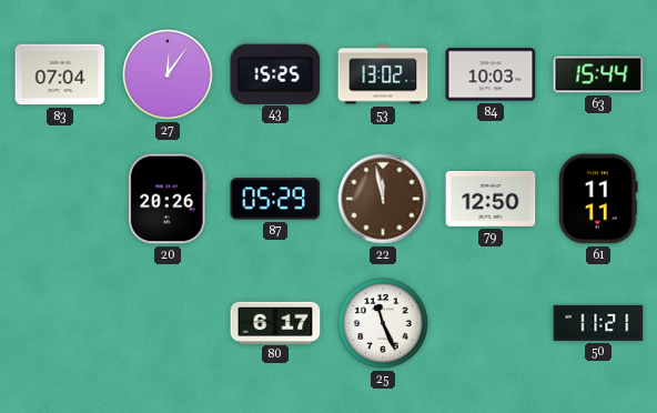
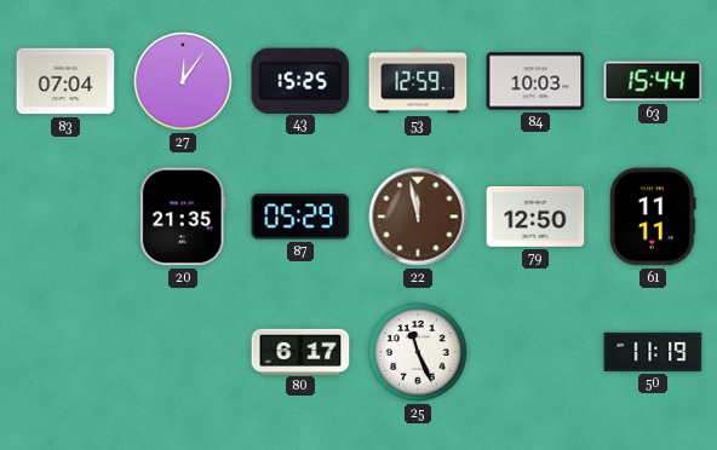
53: 13:02 -> 12:59 (418, 81)
20: 20:26 -> 21:35 (183, 217)
50: 11:21 -> 11:19 (653, 352)
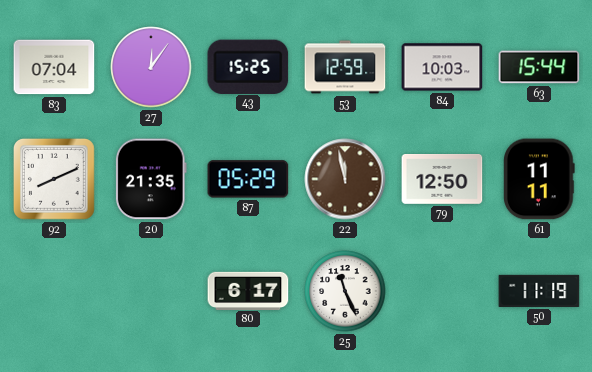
92: none -> 8:11 (54, 179)
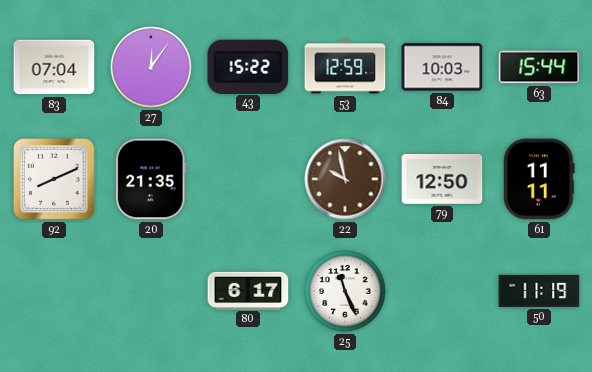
43: 15:25 -> 15:22 (248, 66)
87: 05:29 -> none (248, 179)
22: 11:58 -> 9:58 (345, 179)
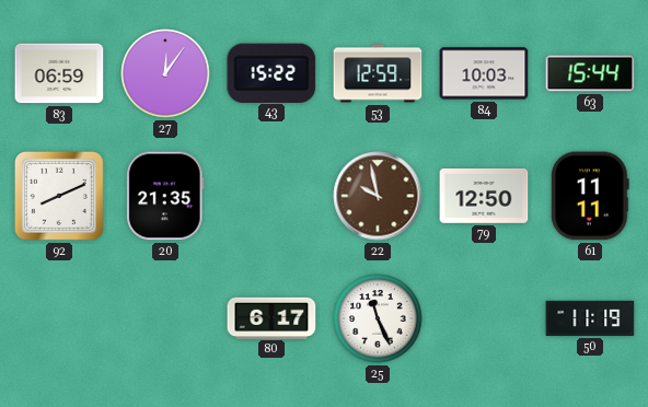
83: 07:04 -> 06:59 (59, 73)
